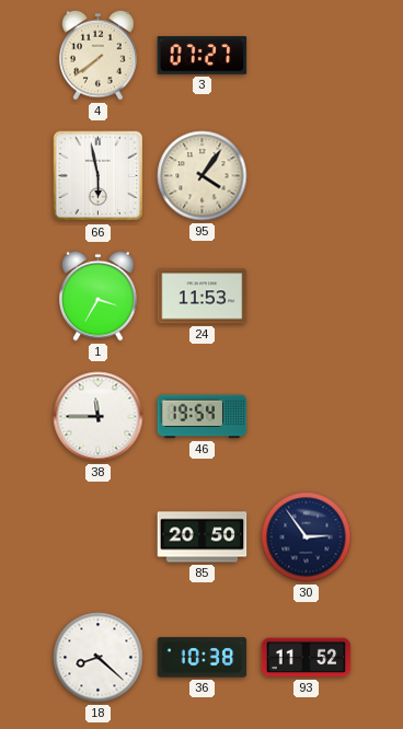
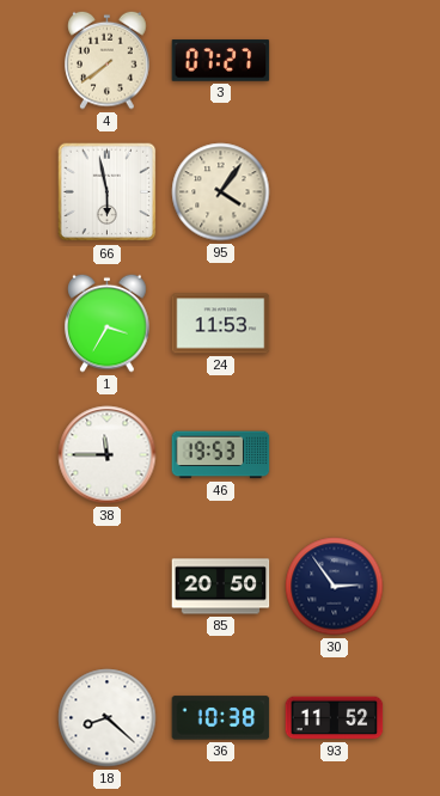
46: 19:54 -> 19:53 (221, 455)
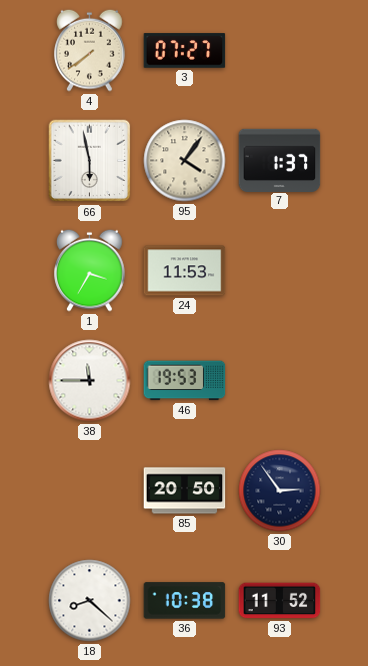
7: none -> 1:37 (280, 160)
